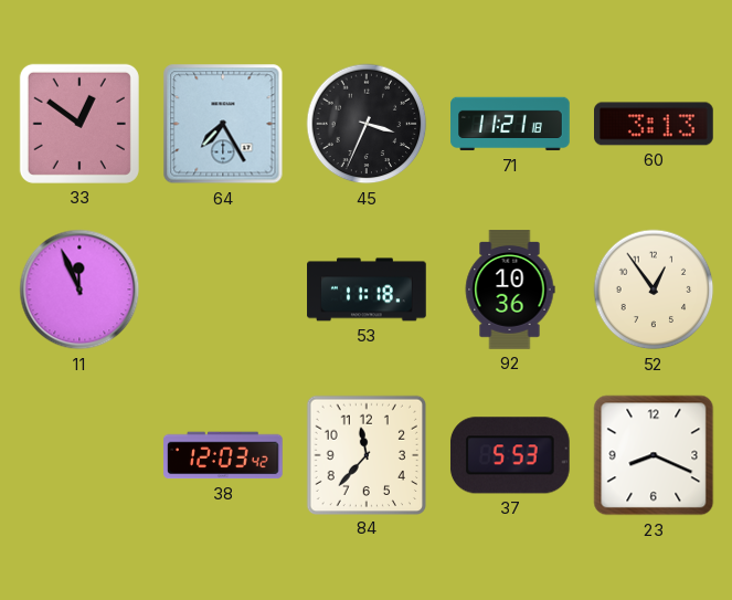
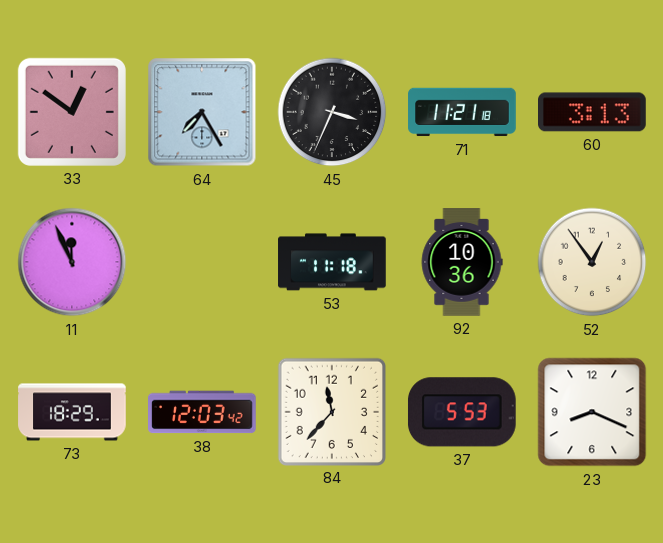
73: none -> 18:29 (72, 412)
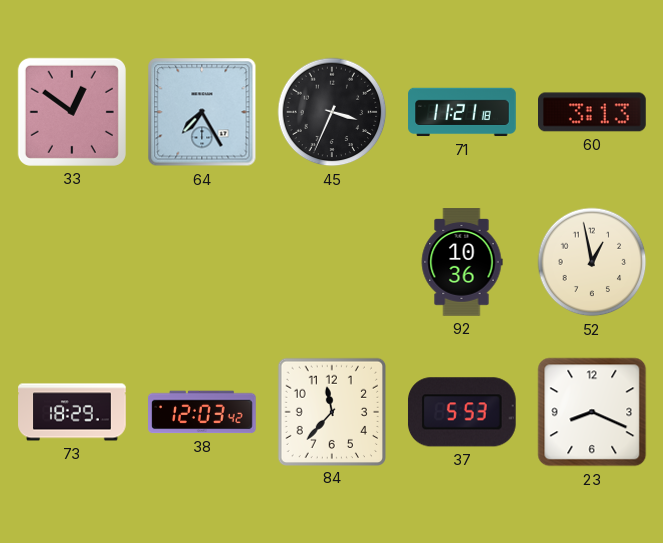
11: 11:56 -> none (72, 262)
53: 11:18 -> none (332, 262)
52: 12:54 -> 12:58 (592, 262)
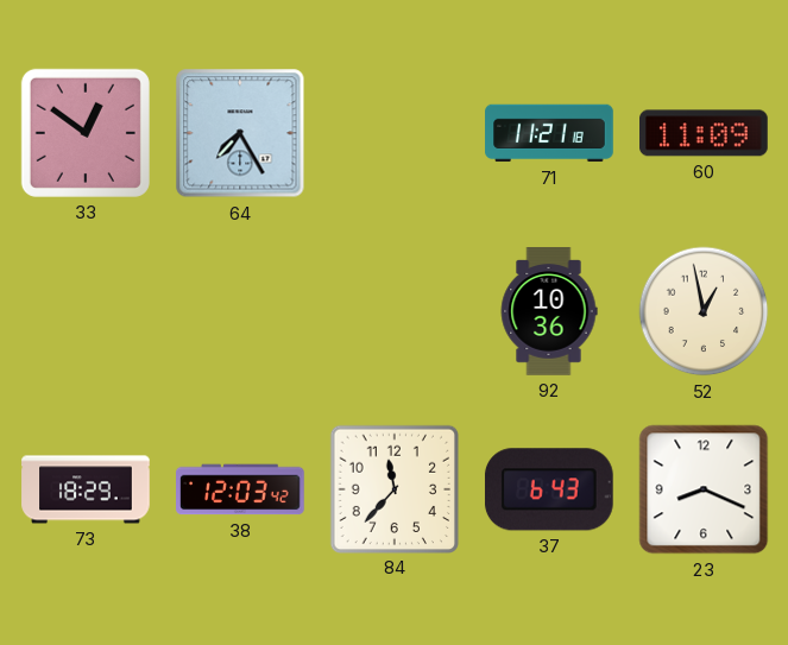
45: 3:34 -> none (332, 112)
60: 3:13 -> 11:09 (705, 133)
37: 5:53 -> 6:43 (549, 489)
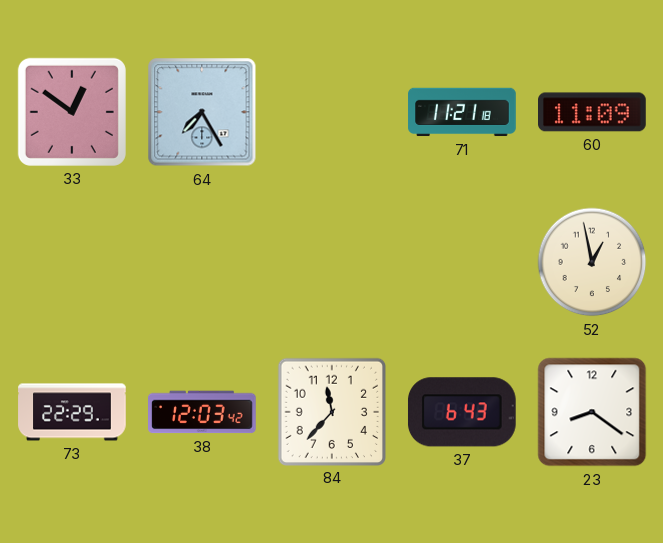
92: 10:36 -> none (549, 311)
73: 18:29 -> 22:29 (72, 412)
23: 8:19 -> 8:21 (592, 412)
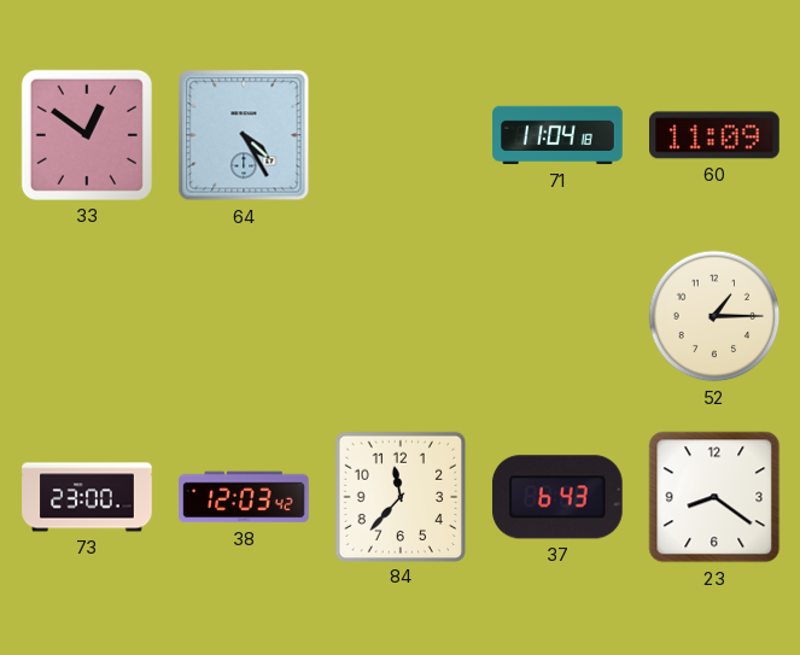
64: 7:25 -> 4:25 (244, 135)
71: 11:21 -> 11:04 (557, 135)
52: 12:58 -> 1:15 (714, 316)
73: 22:29 -> 23:00 (87, 497)
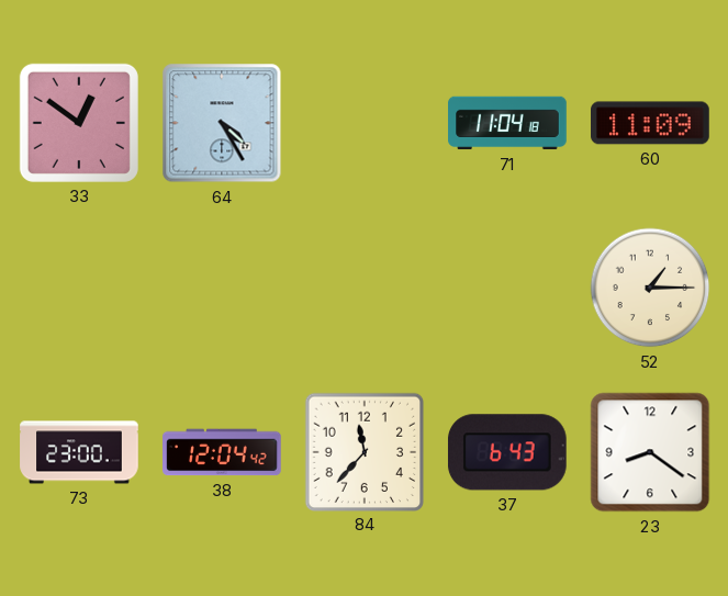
38: 12:03 -> 12:04 (223, 452)
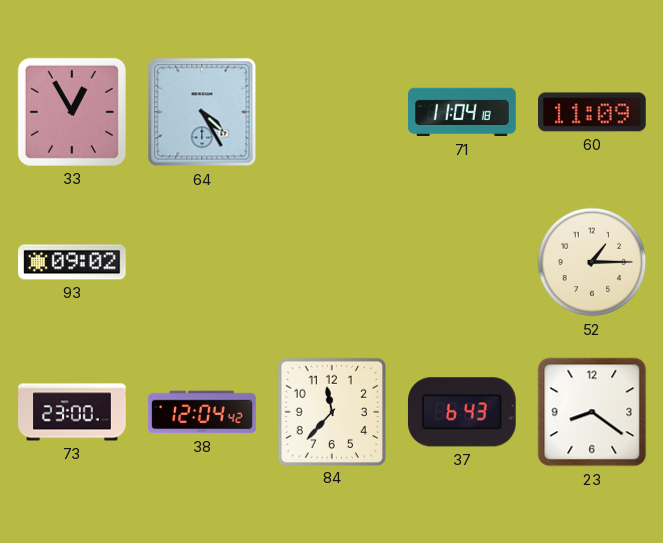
33: 12:51 -> 12:55 (72, 112)
93: none -> 09:02 (72, 262)
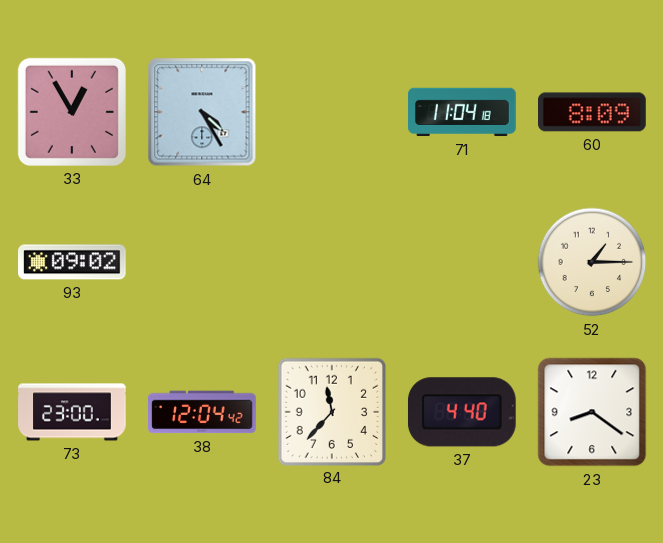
60: 11:09 -> 8:09 (593, 112)
37: 6:43 -> 4:40 (462, 412)
